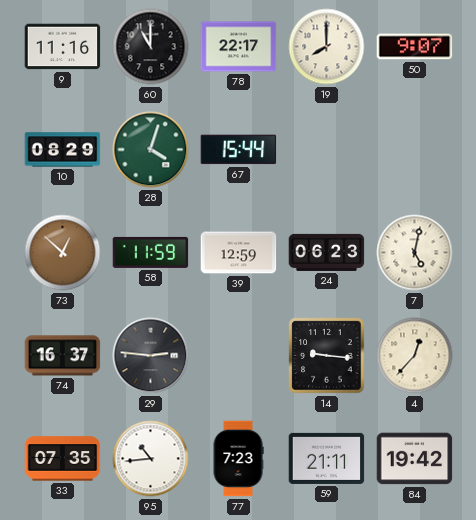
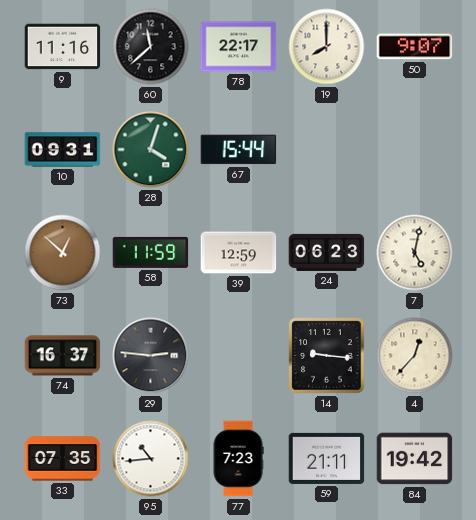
60: 11:00 -> 11:38 (151, 47)
10: 08:29 -> 09:31 (63, 150)
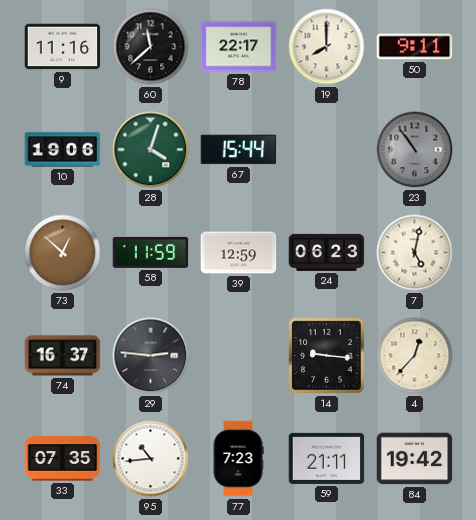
50: 9:07 -> 9:11 (415, 47)
10: 09:31 -> 19:06 (63, 150)
23: none -> 10:54 (415, 150)
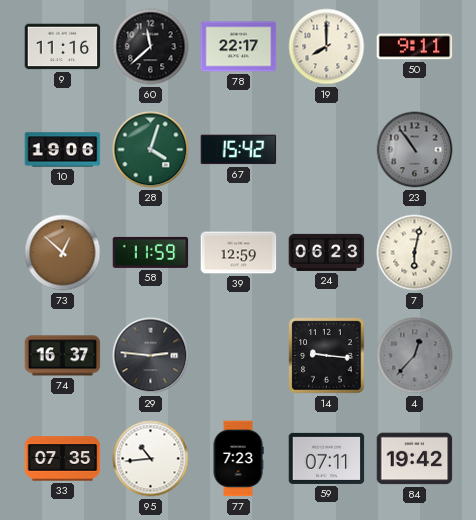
67: 15:44 -> 15:42 (239, 150)
7: 5:02 -> 6:02 (415, 253)
4 dial: cream -> grey (415, 356)
59: 21:11 -> 07:11 (327, 458)
